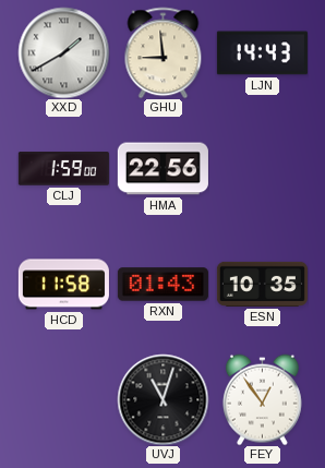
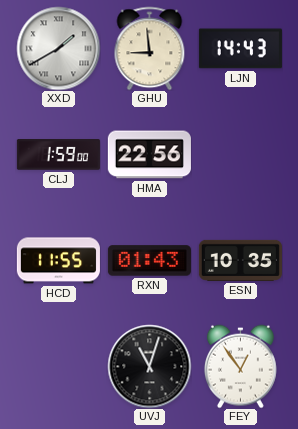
HCD: 11:58 -> 11:55 (58, 261)
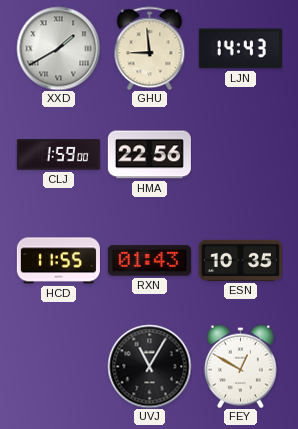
UVJ: 11:03 -> 11:05 (149, 366)
FEY: 12:54 -> 12:50 (240, 366)
